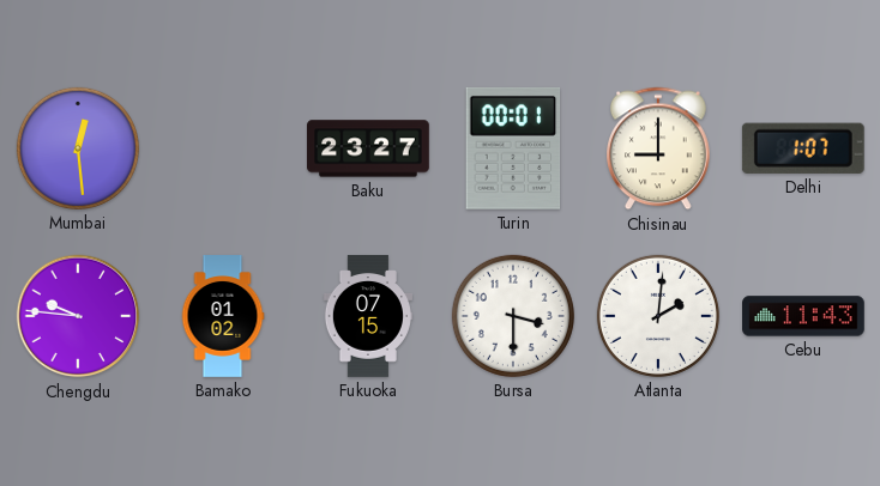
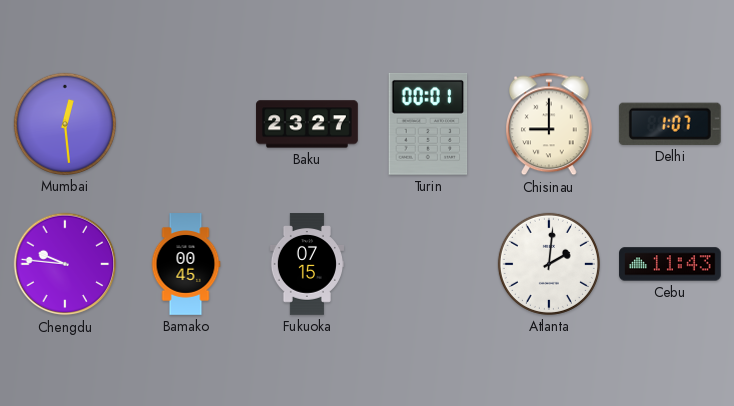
Bamako: 01:02 -> 00:45 (186, 264)
Bursa: 3:30 -> none (513, 316)
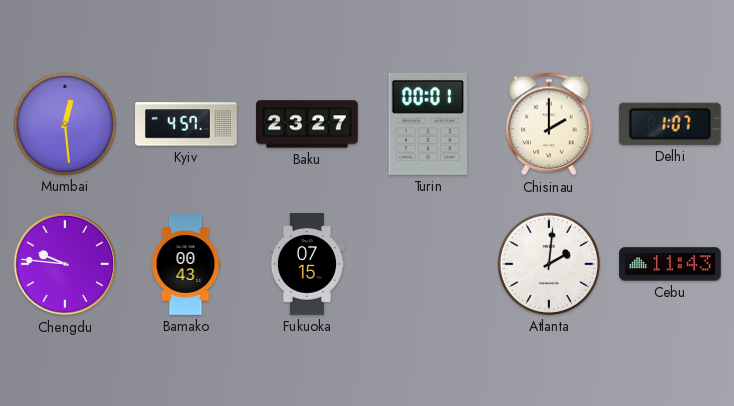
Kyiv: none -> 4:57 (187, 124)
Chisinau: 9:00 -> 2:00 (550, 124)
Bamako: 00:45 -> 00:43 (186, 264)
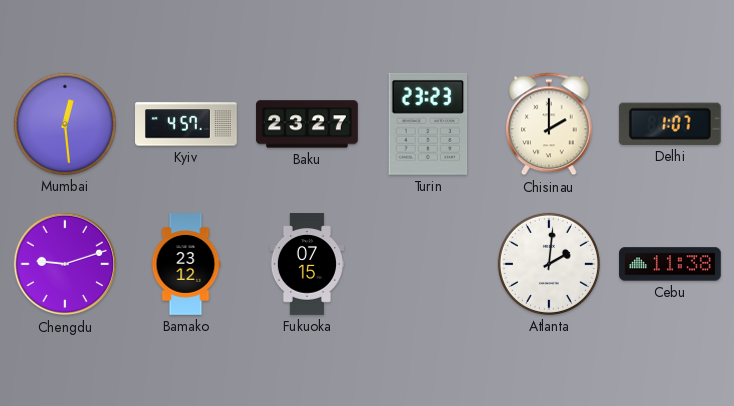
Turin: 00:01 -> 23:23 (428, 124)
Chengdu: 9:46 -> 9:12 (65, 264)
Bamako: 00:43 -> 23:12 (186, 264)
Cebu: 11:43 -> 11:38 (670, 264)
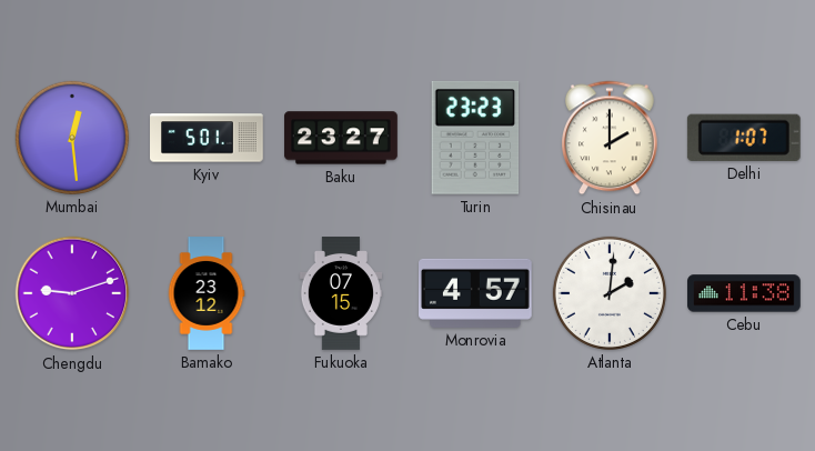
Kyiv: 4:57 -> 5:01 (208, 138)
Monrovia: none -> 4:57 (476, 293)
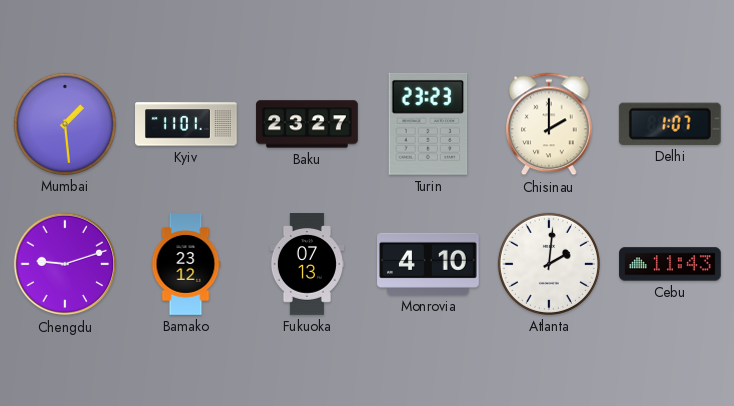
Mumbai: 12:29 -> 1:29 (65, 124)
Kyiv: 5:01 -> 11:01 (187, 124)
Fukuoka: 07:15 -> 07:13 (307, 264)
Monrovia: 4:57 -> 4:10 (429, 264)
Cebu: 11:38 -> 11:43 (670, 264)
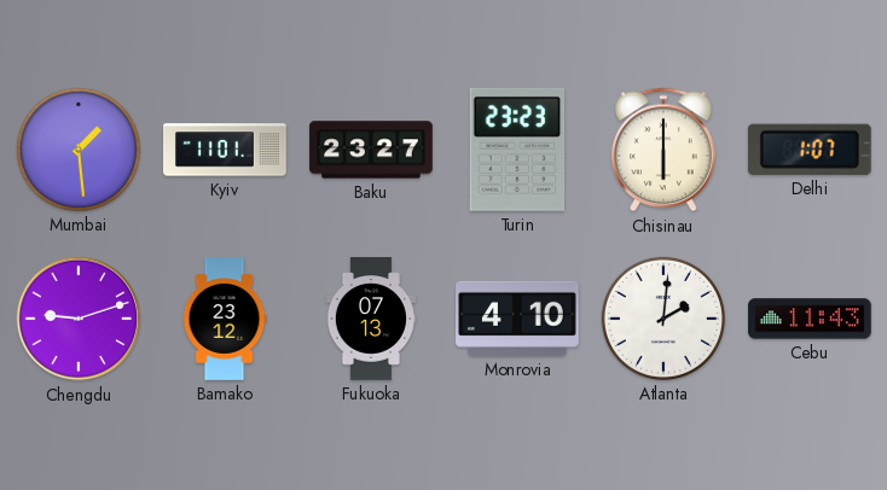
Chisinau: 2:00 -> 6:00 (665, 150)
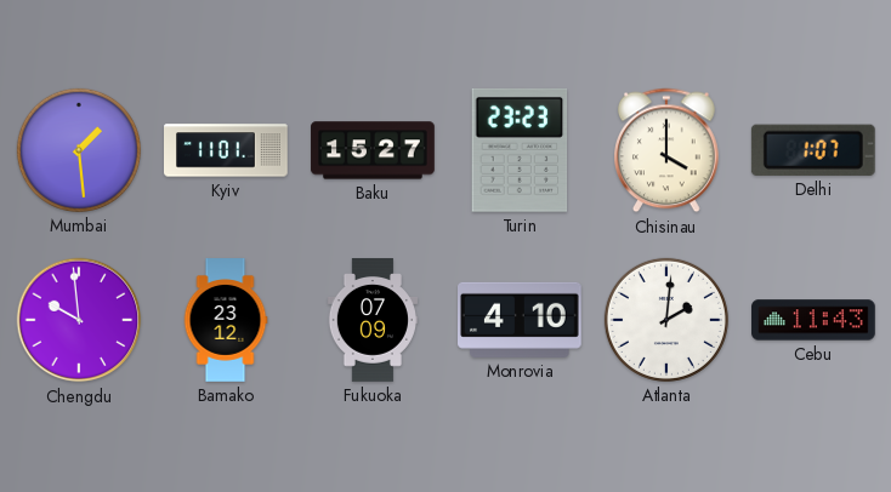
Baku: 23:27 -> 15:27 (373, 150)
Chisinau: 6:00 -> 4:00 (668, 150)
Chengdu: 9:12 -> 9:59 (79, 320)
Fukuoka: 07:13 -> 07:09 (373, 320)
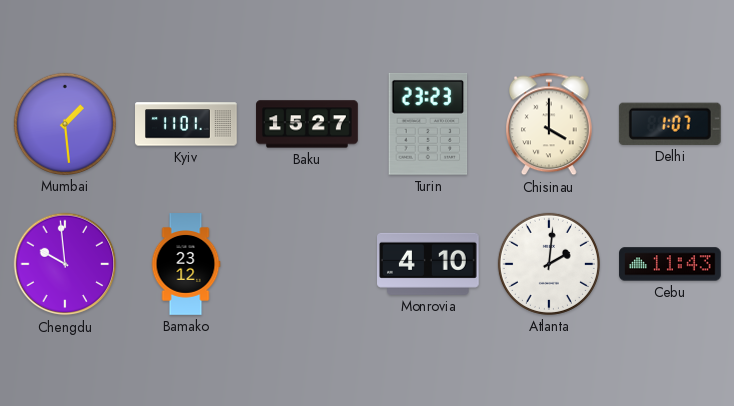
Fukuoka: 07:09 -> none (373, 320)
